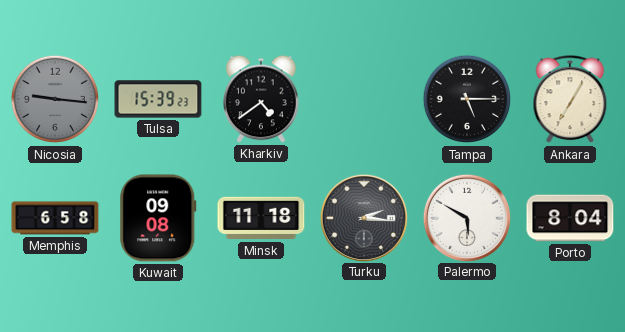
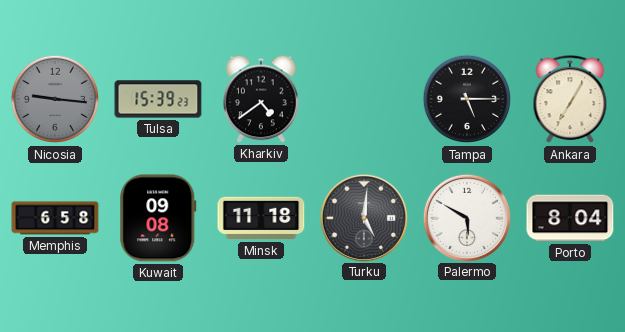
Turku: 2:16 -> 5:01 (363, 217)
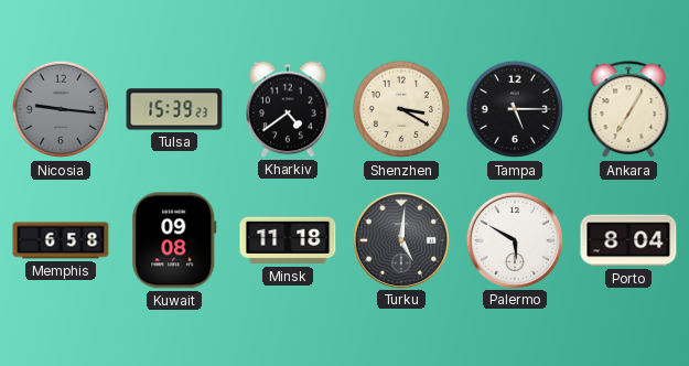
Shenzhen: none -> 3:20 (401, 109)
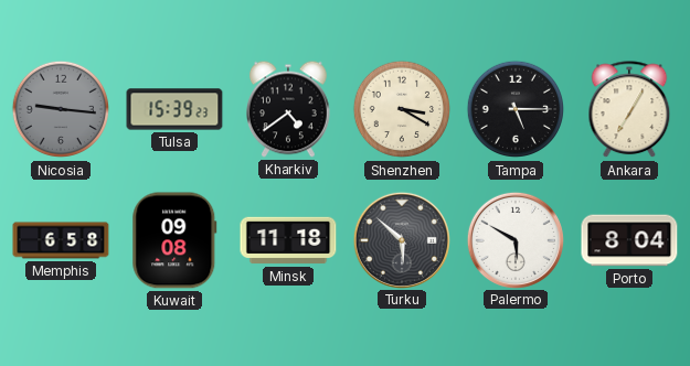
Turku: 5:01 -> 5:52 (401, 239)
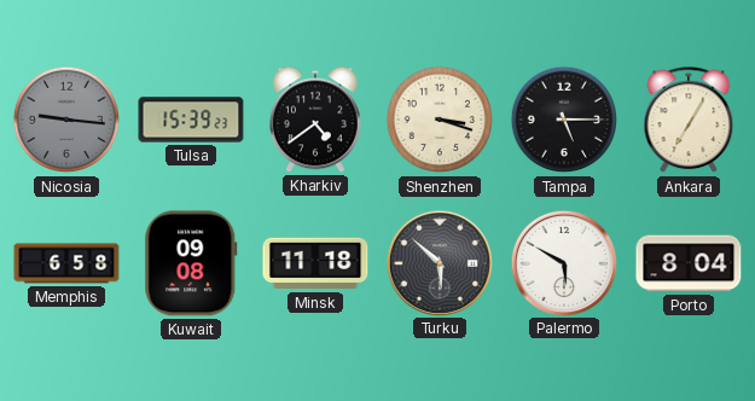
Shenzhen: 3:20 -> 3:18 (440, 120)
